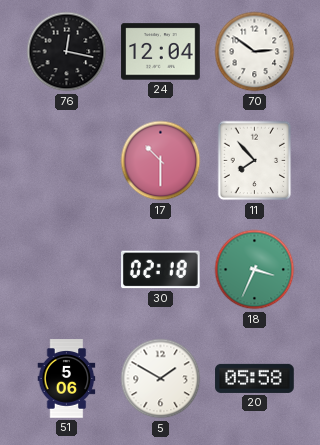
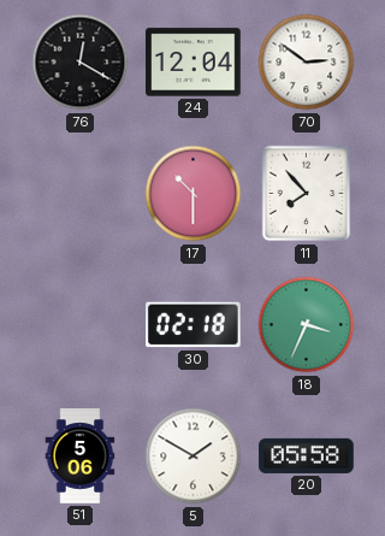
76: 12:17 -> 12:20 (81, 63)
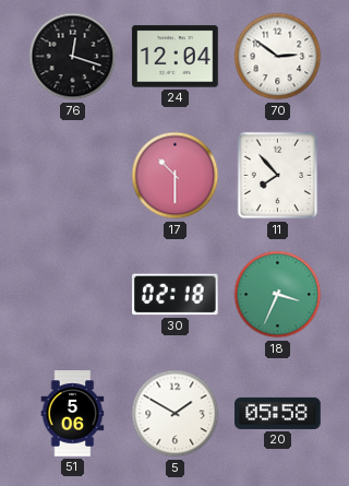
76: 12:20 -> 12:18 (73, 57)
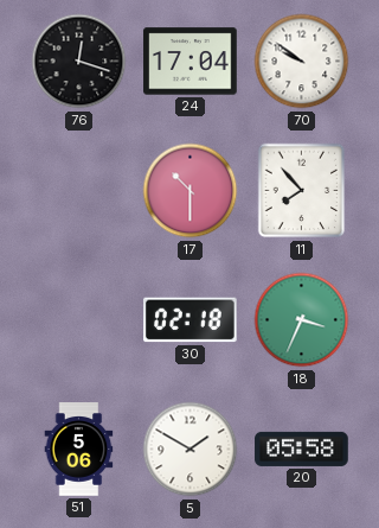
24: 12:04 -> 17:04 (191, 62)
70: 2:51 -> 9:51 (302, 62)
